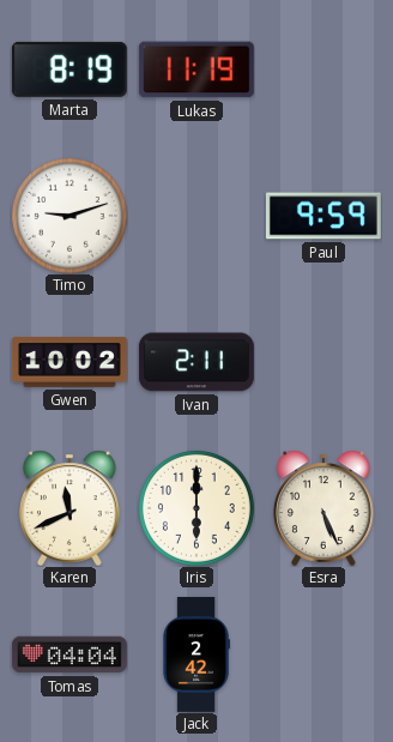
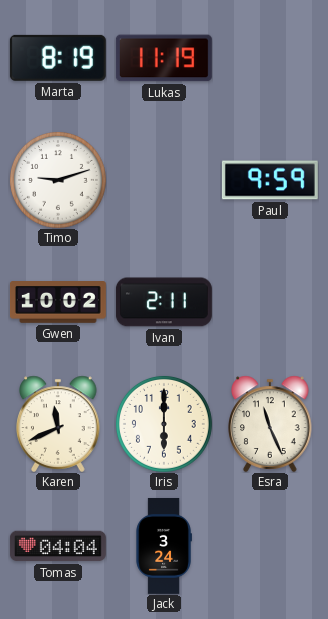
Esra: 5:26 -> 11:26 (270, 424)
Jack: 2:42 -> 3:24 (164, 546)
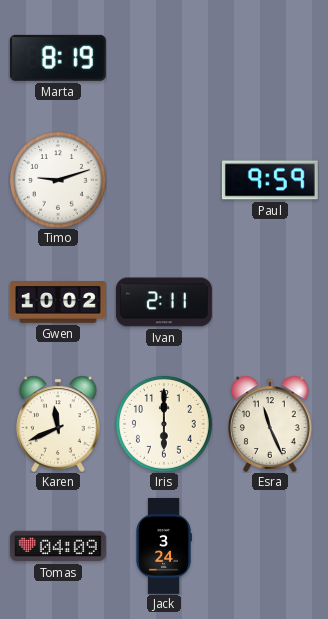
Lukas: 11:19 -> none (164, 58)
Tomas: 04:04 -> 04:09 (58, 546)
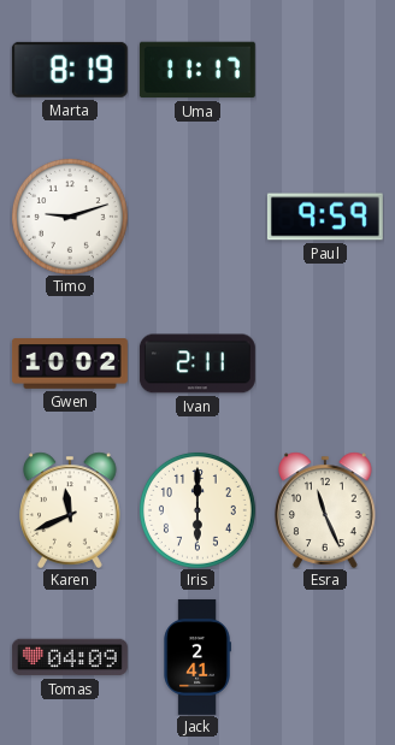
Uma: none -> 11:17 (197, 70)
Jack: 3:24 -> 2:41 (197, 657)
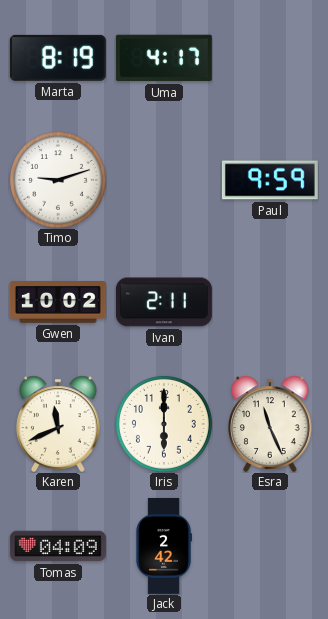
Uma: 11:17 -> 4:17 (164, 58)
Jack: 2:41 -> 2:42 (164, 546)
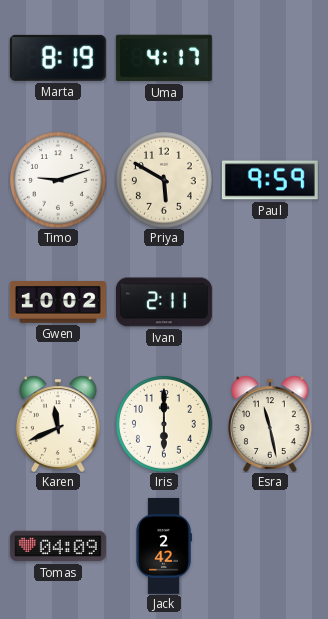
Priya: none -> 5:50 (164, 180)
Esra: 11:26 -> 11:28 (270, 424)
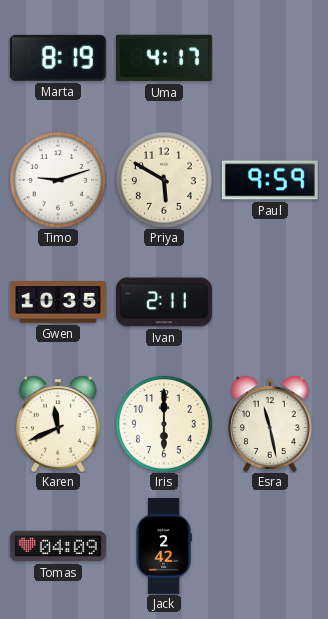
Gwen: 10:02 -> 10:35 (58, 303)
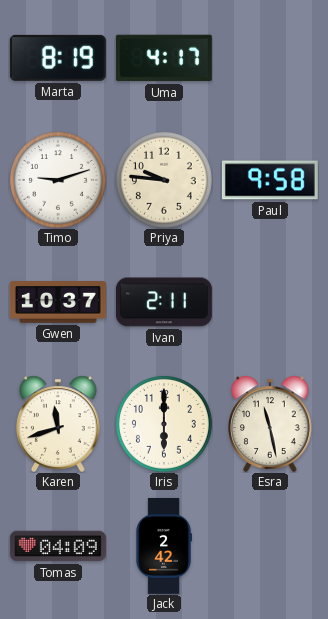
Priya: 5:50 -> 9:46 (164, 180)
Paul: 9:59 -> 9:58 (270, 180)
Gwen: 10:35 -> 10:37 (58, 303)
Karen: 11:41 -> 11:42 (58, 424)
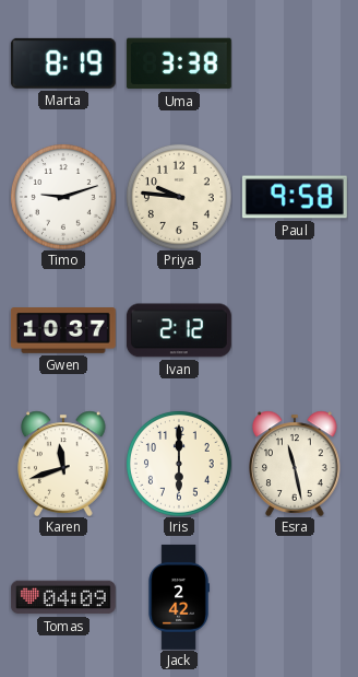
Uma: 4:17 -> 3:38 (179, 63)
Ivan: 2:11 -> 2:12 (179, 330)
